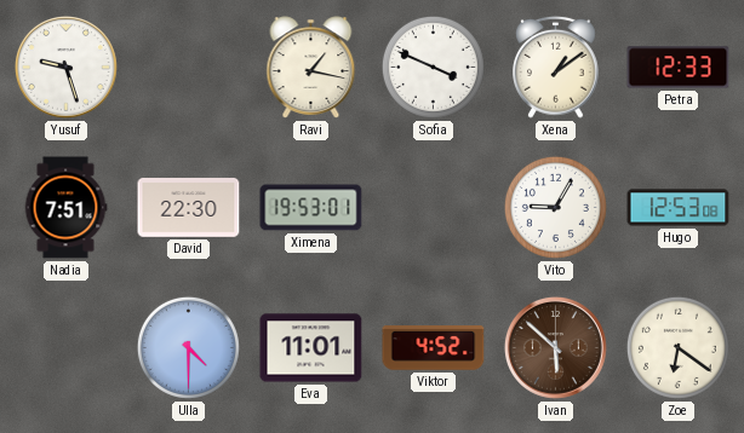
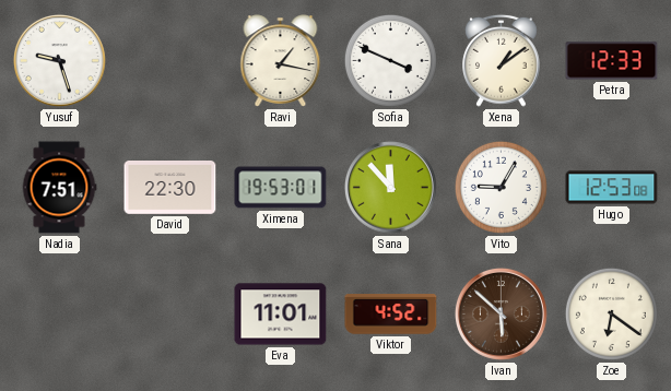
Sana: none -> 11:53 (390, 187)
Ulla: 4:30 -> none (188, 347)
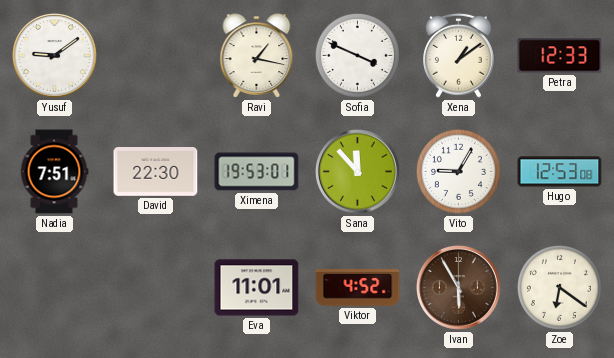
Yusuf: 9:27 -> 9:09 (54, 55)
Ivan: 5:52 -> 5:55 (458, 287)
